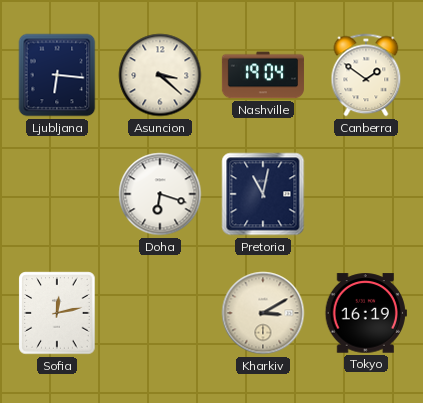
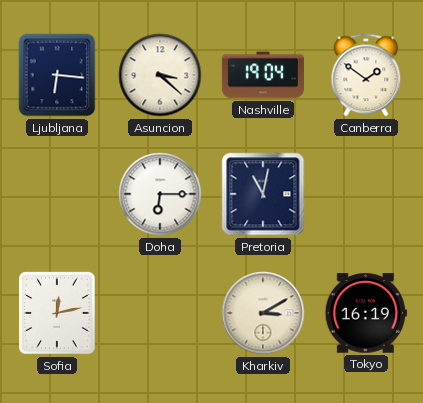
Doha: 6:18 -> 6:15 (160, 194)
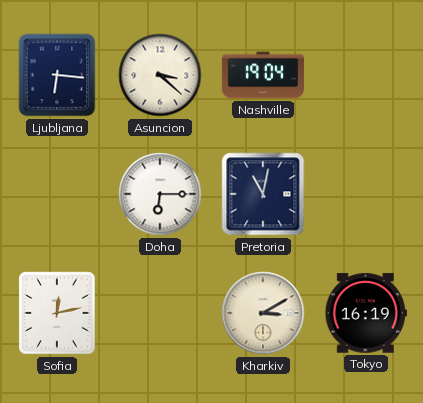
Canberra: 1:51 -> none (366, 75)
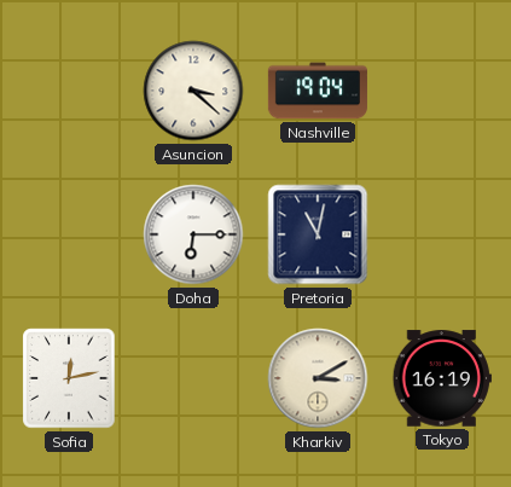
Ljubljana: 6:16 -> none (57, 75)
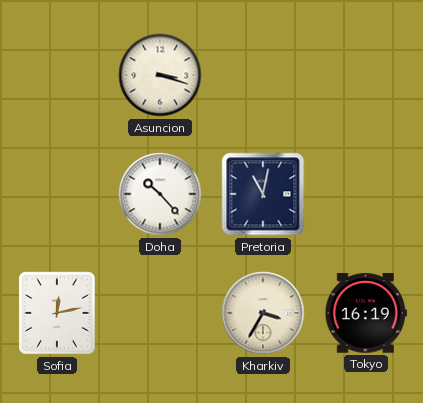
Asuncion: 3:22 -> 3:18 (160, 75)
Nashville: 19:04 -> none (318, 91)
Doha: 6:15 -> 10:23 (160, 194)
Kharkiv: 3:10 -> 3:35 (263, 313)
